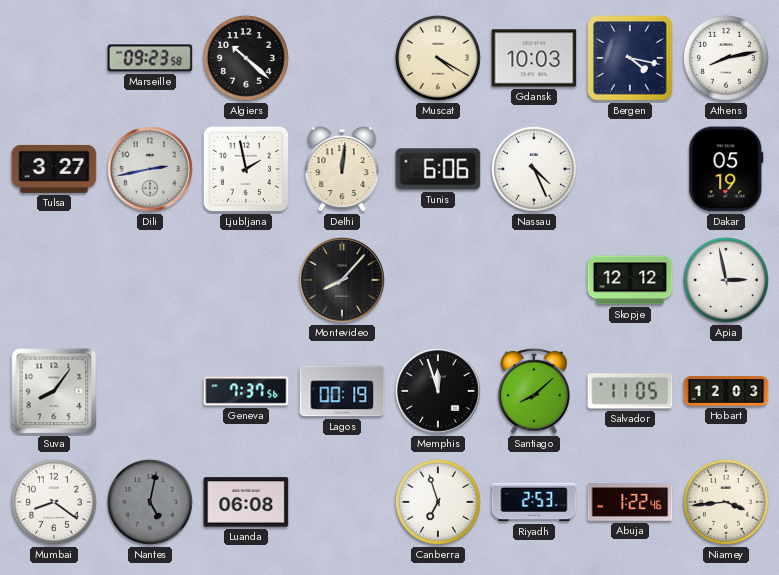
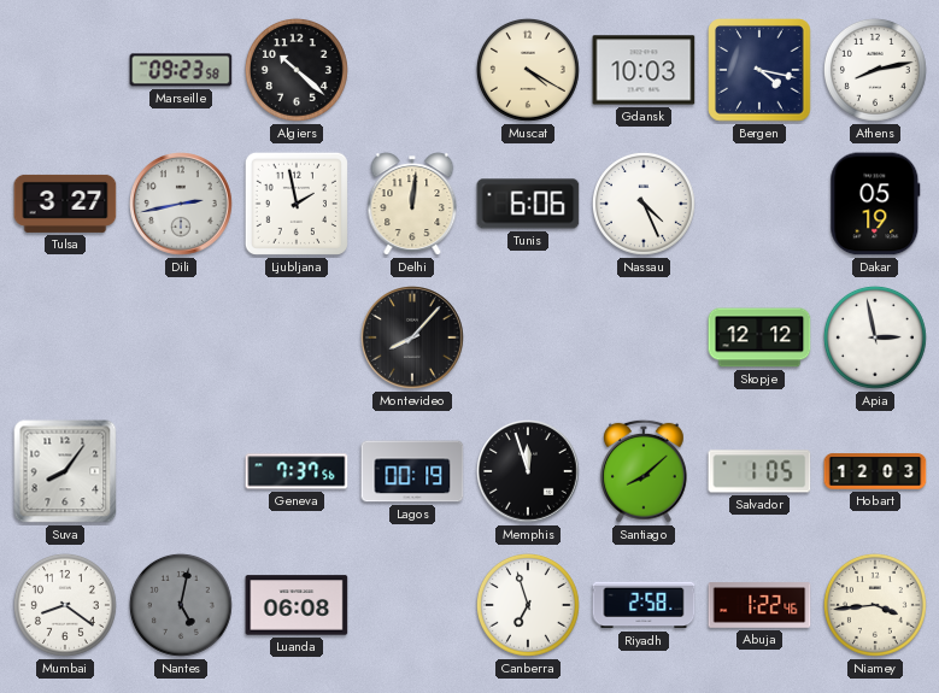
Salvador: 11:05 -> 1:05 (759, 471)
Riyadh: 2:53 -> 2:58 (644, 605)
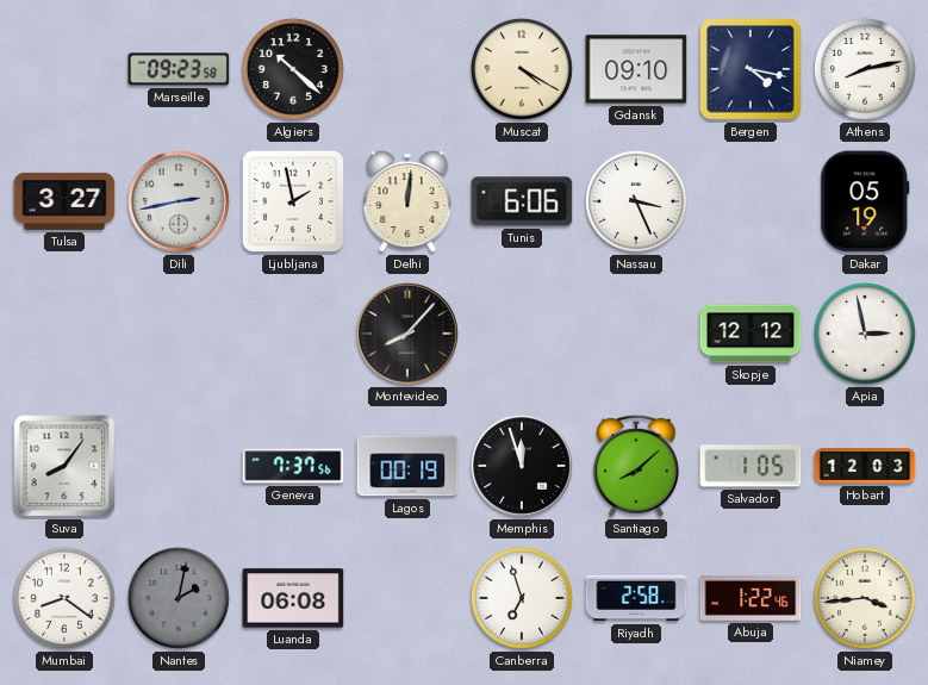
Gdansk: 10:03 -> 09:10 (636, 69)
Nassau: 4:26 -> 3:26 (636, 201)
Nantes: 5:02 -> 2:02 (179, 598)
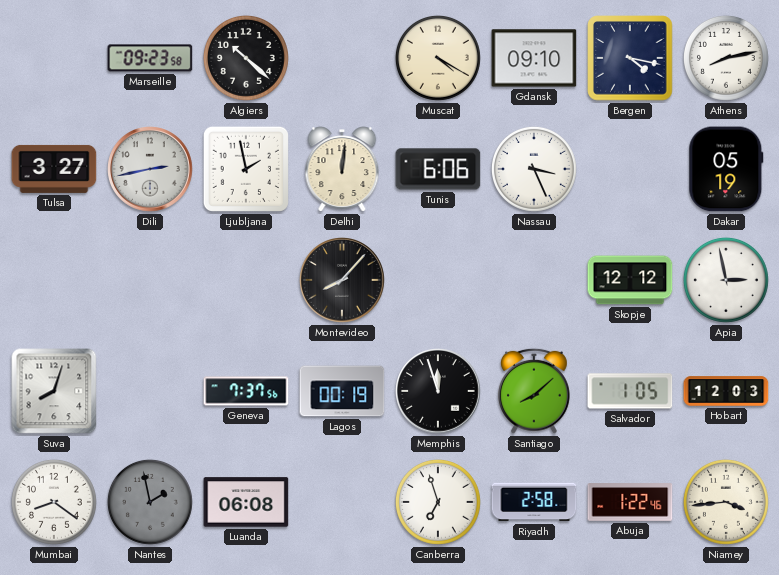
Suva: 8:06 -> 8:03 (54, 391)
Nantes: 2:02 -> 1:58 (150, 502)
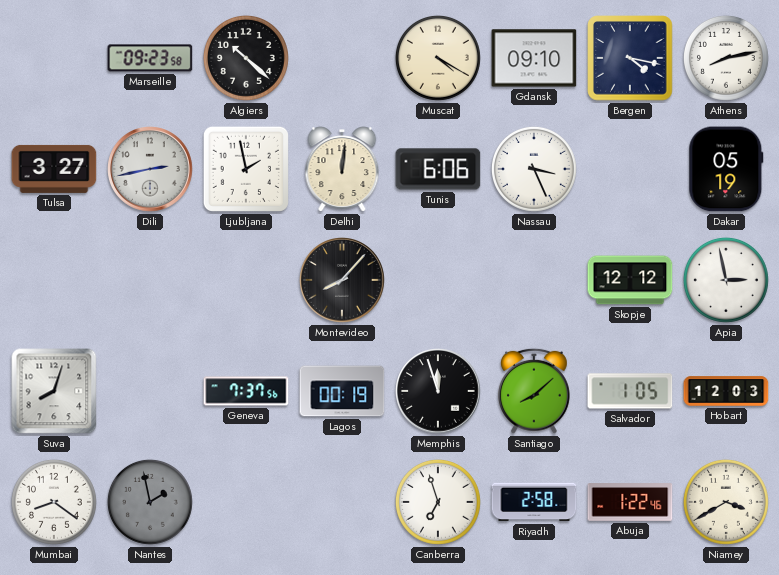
Luanda: 06:08 -> none (246, 502)
Niamey: 3:44 -> 3:40 (726, 502)
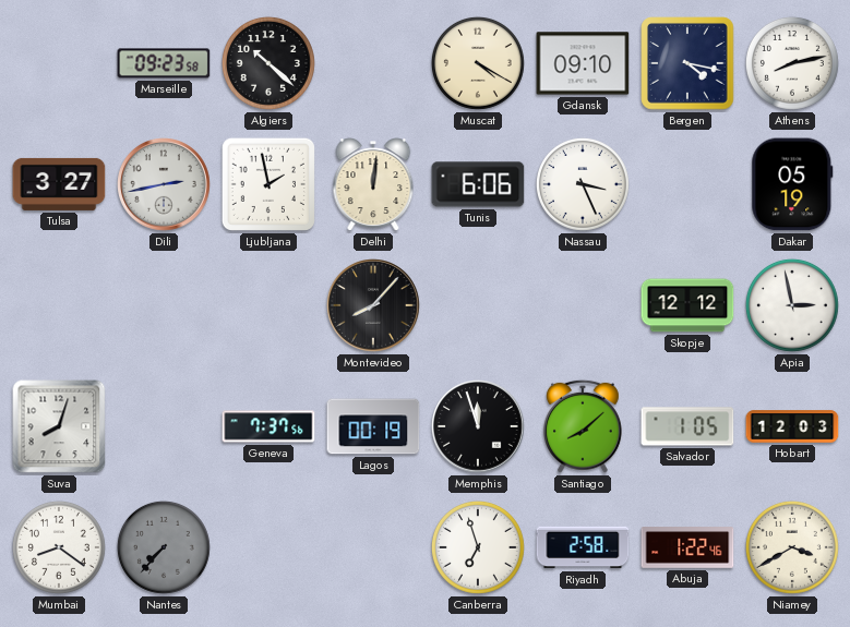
Nantes: 1:58 -> 7:37 (164, 547)
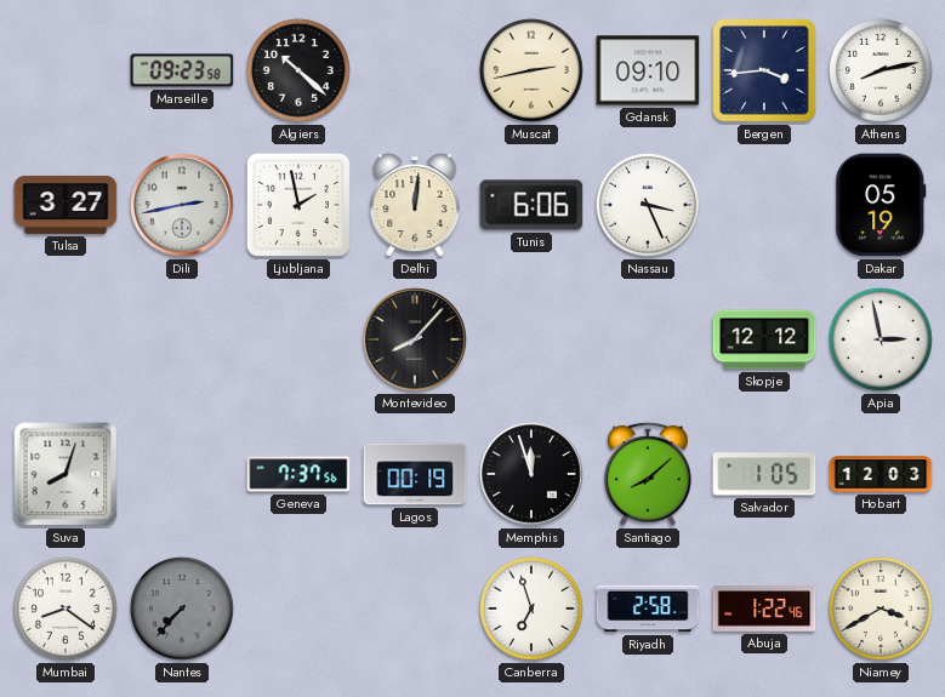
Muscat: 4:20 -> 2:43 (531, 70)
Bergen: 4:17 -> 3:44 (764, 70)
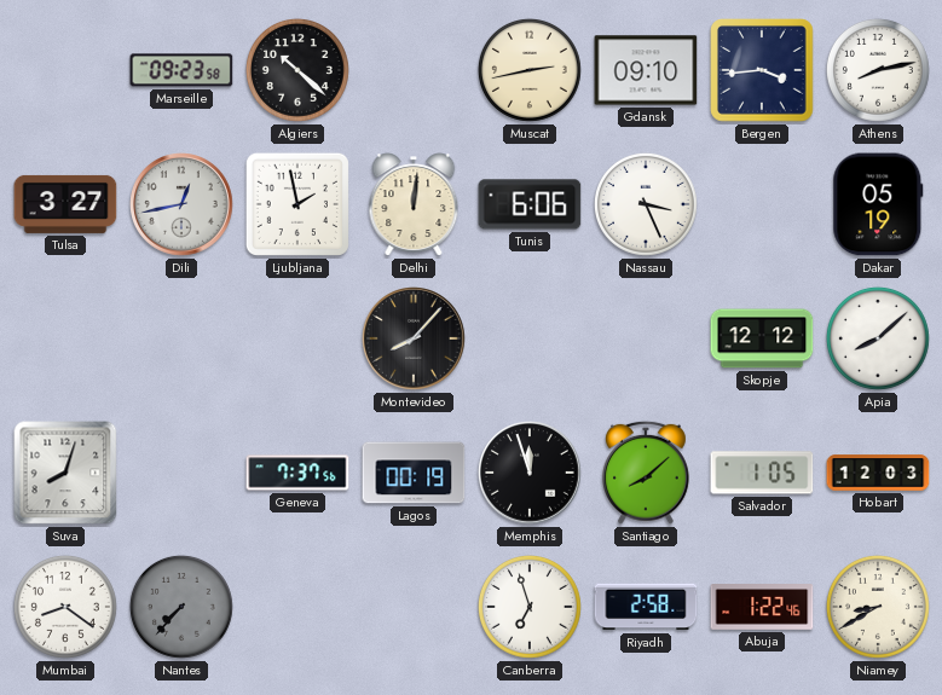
Dili: 2:43 -> 12:43 (181, 204)
Apia: 2:58 -> 8:08 (878, 338)
Niamey: 3:40 -> 8:40 (878, 607)
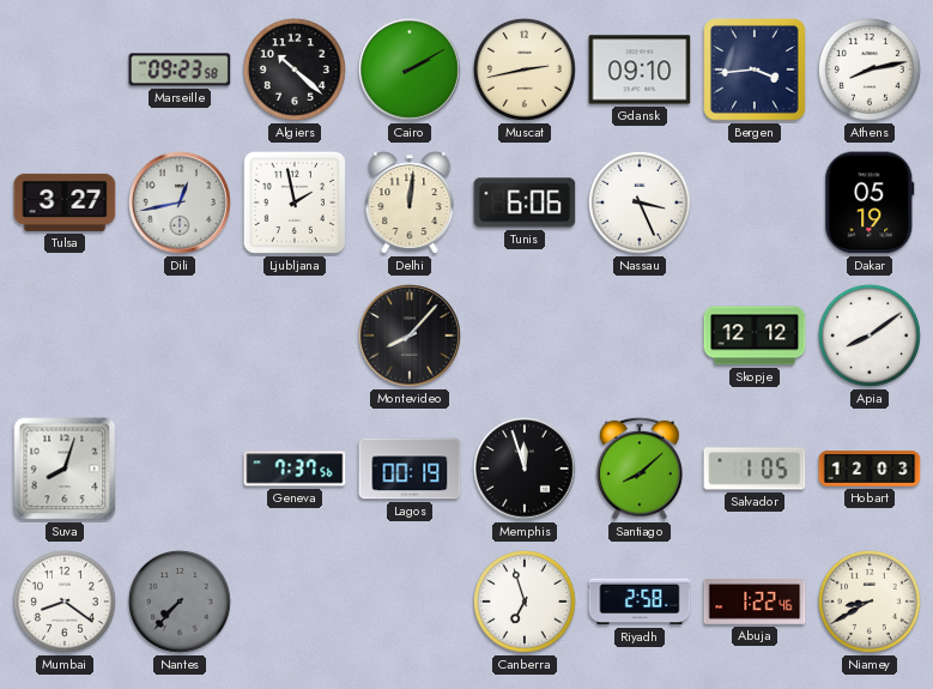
Cairo: none -> 2:10 (410, 69)
Apia: 8:08 -> 8:09 (870, 336)
